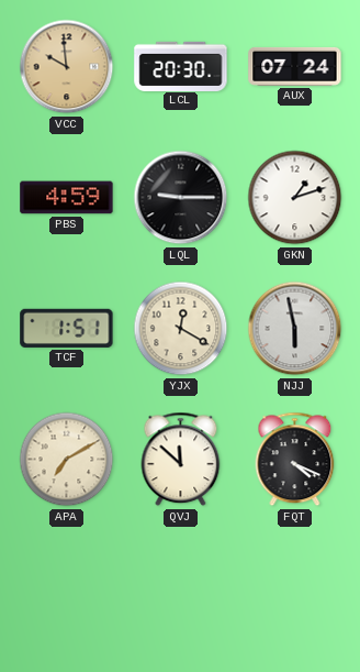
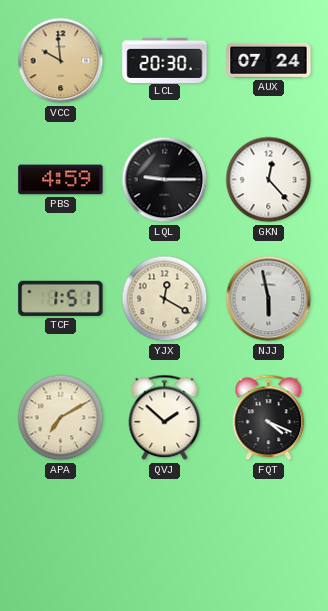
GKN: 1:12 -> 12:23 (269, 180)
QVJ: 11:52 -> 1:52 (165, 418)
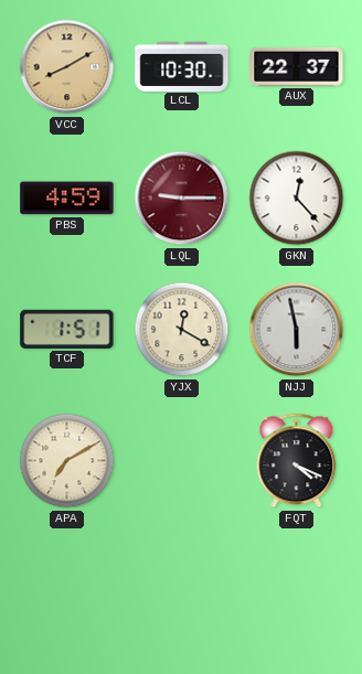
VCC: 9:59 -> 8:10 (67, 67)
LCL: 20:30 -> 10:30 (182, 66)
AUX: 07:24 -> 22:37 (297, 66)
LQL dial: black -> burgundy (182, 199)
QVJ: 1:52 -> none (165, 418)
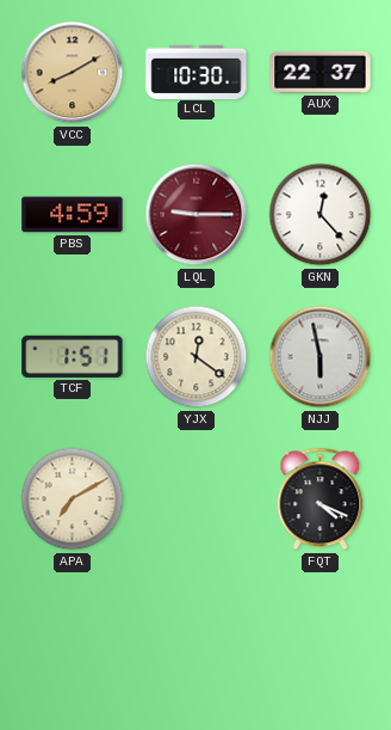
YJX: 12:20 -> 12:21 (197, 357)
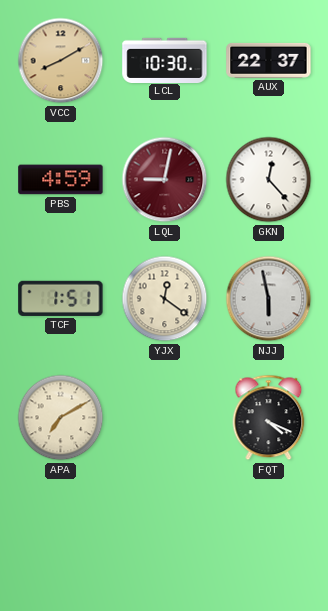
LQL: 9:15 -> 9:02 (165, 180)
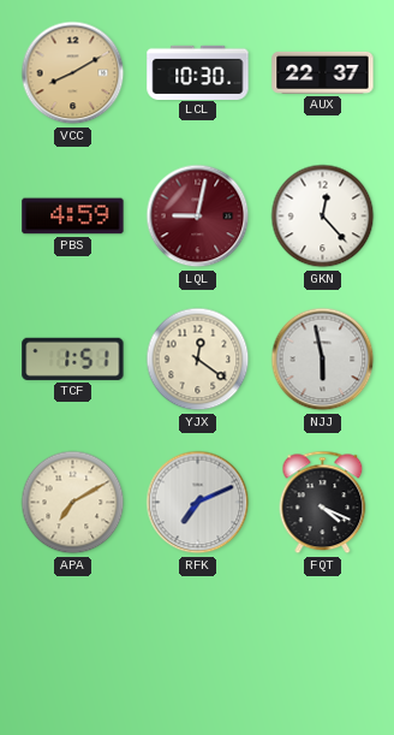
RFK: none -> 7:11 (198, 503)
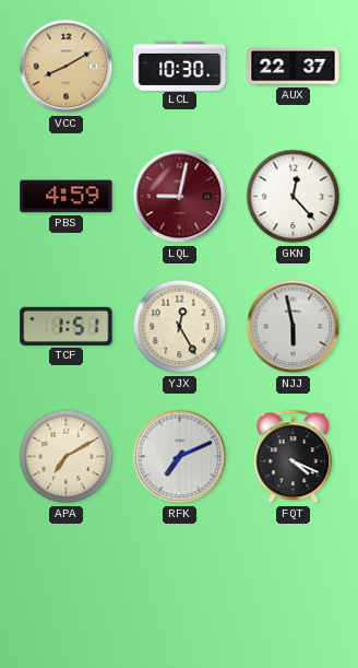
YJX: 12:21 -> 12:25 (180, 327)
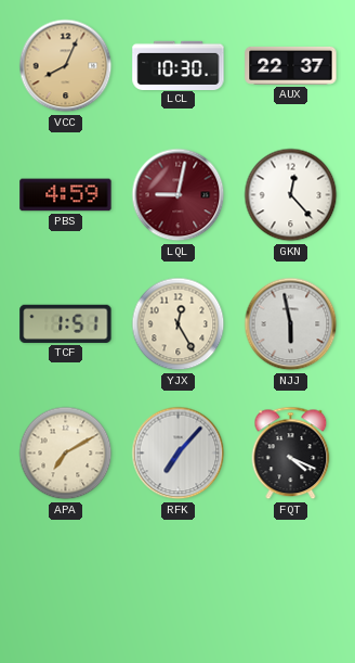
VCC: 8:10 -> 8:04 (66, 66)
RFK: 7:11 -> 7:07 (179, 454)
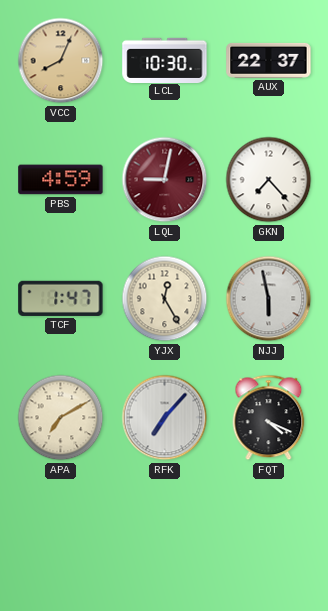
GKN: 12:23 -> 7:23 (269, 180)
TCF: 1:51 -> 1:47 (61, 298)
